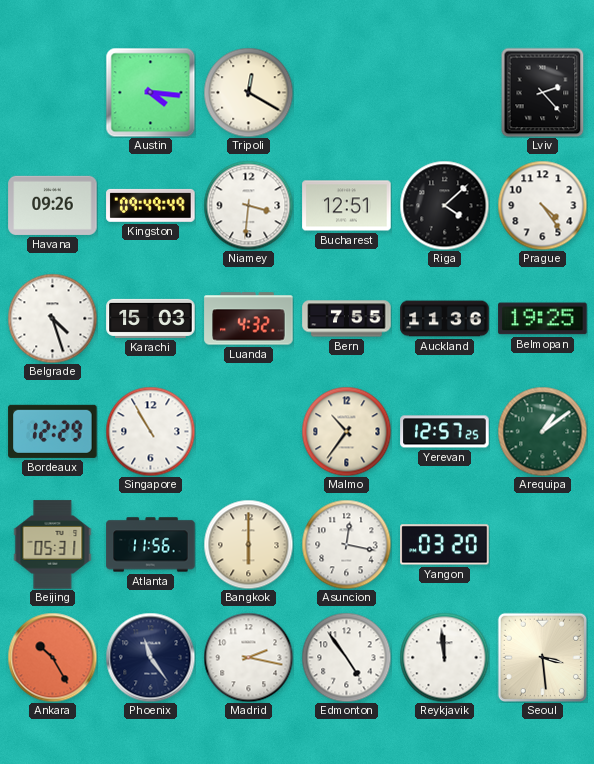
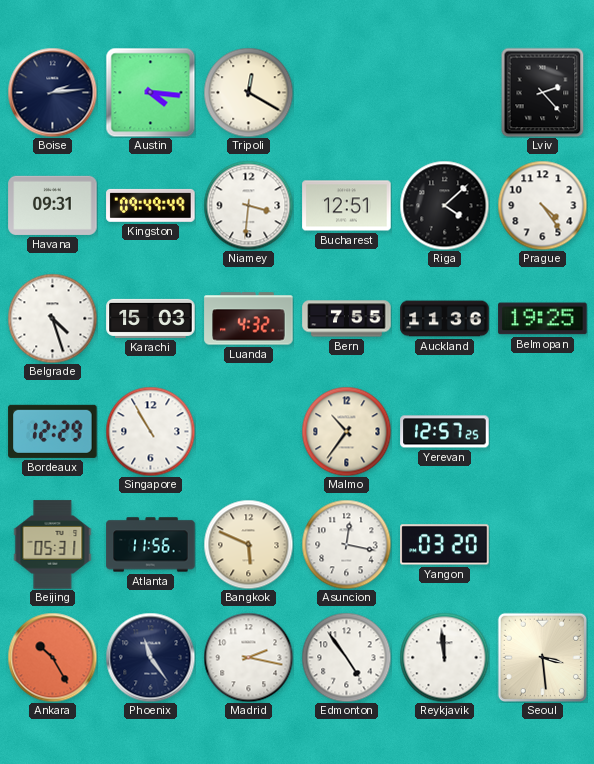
Boise: none -> 2:14 (52, 92)
Havana: 09:26 -> 09:31 (53, 205)
Arequipa: 1:09 -> none (542, 431)
Bangkok: 6:00 -> 5:49 (248, 544)
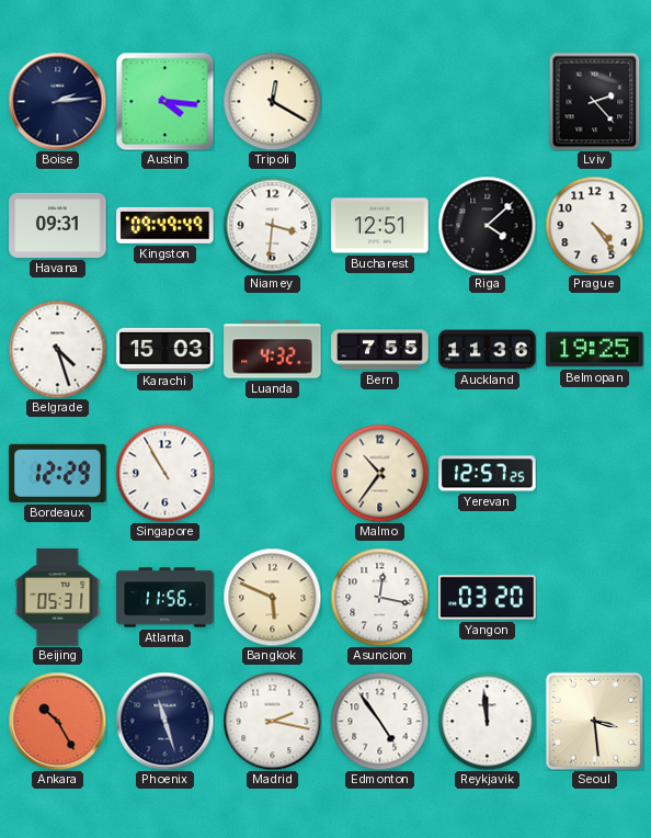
Phoenix: 11:24 -> 11:27 (164, 721)
